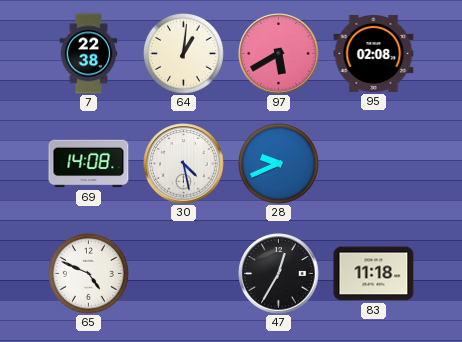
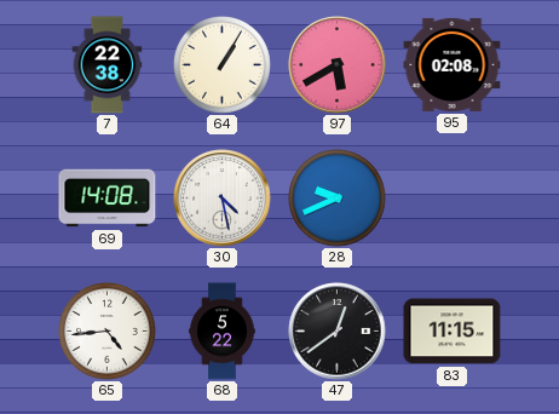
64: 1:01 -> 1:05 (223, 65)
65: 4:49 -> 4:44 (108, 332)
68: none -> 5:22 (223, 332)
47: 12:35 -> 12:39 (338, 332)
83: 11:18 -> 11:15 (453, 332)
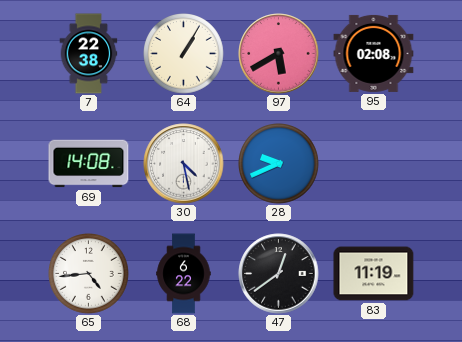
68: 5:22 -> 6:22 (184, 274)
83: 11:15 -> 11:19 (374, 274)
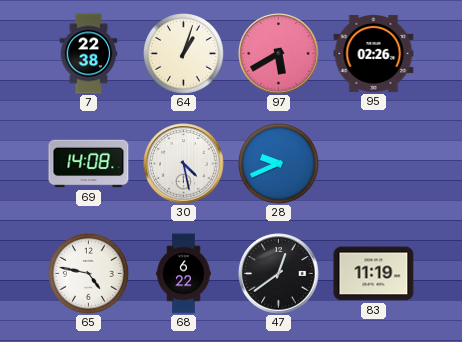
64: 1:05 -> 1:03 (184, 54)
95: 02:08 -> 02:26 (374, 53)
65: 4:44 -> 4:47 (89, 274)
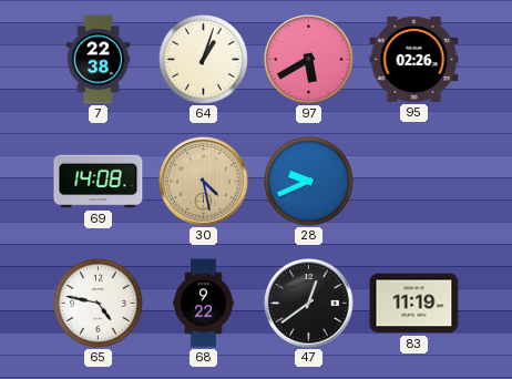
30 dial: white -> champagne (204, 182)
68: 6:22 -> 9:22 (204, 304)
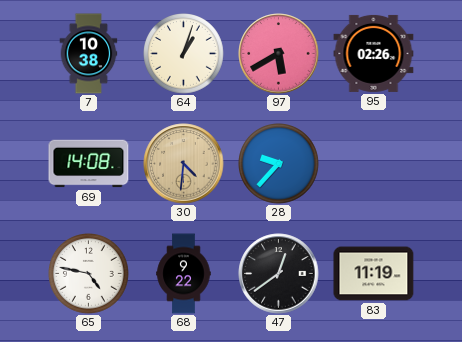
7: 22:38 -> 10:38 (89, 54)
30: 4:28 -> 4:31 (184, 164)
28: 9:41 -> 9:37 (279, 164)
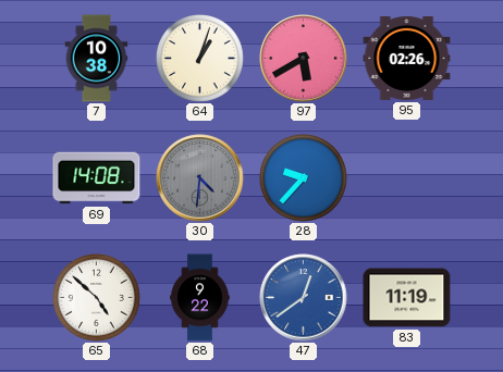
30 dial: champagne -> grey (200, 178)
65: 4:47 -> 4:52 (97, 298)
47 dial: black -> blue (304, 298)
